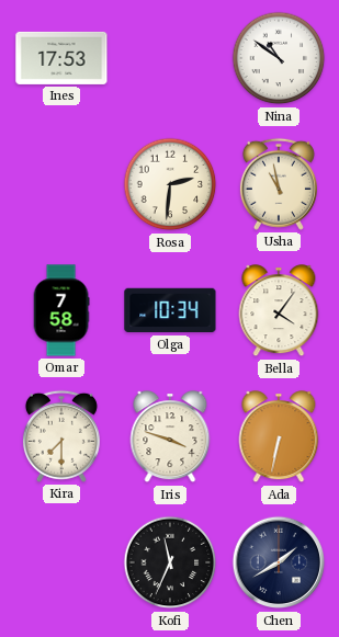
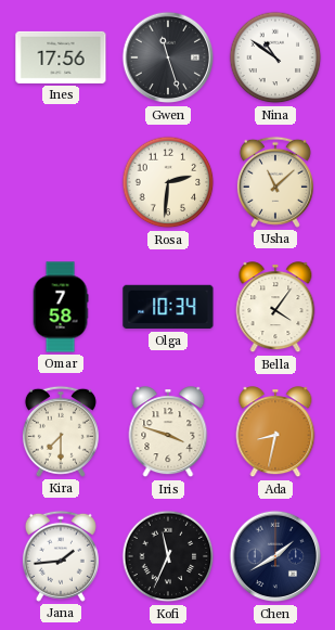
Ines: 17:53 -> 17:56 (61, 57)
Gwen: none -> 11:27 (168, 57)
Usha: 10:58 -> 11:08 (275, 182)
Ada: 6:32 -> 8:32 (275, 433)
Jana: none -> 1:44 (61, 556)
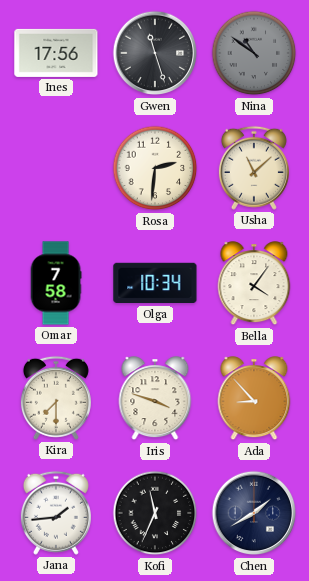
Nina dial: white -> grey (254, 53)
Ada: 8:32 -> 8:53 (254, 399)
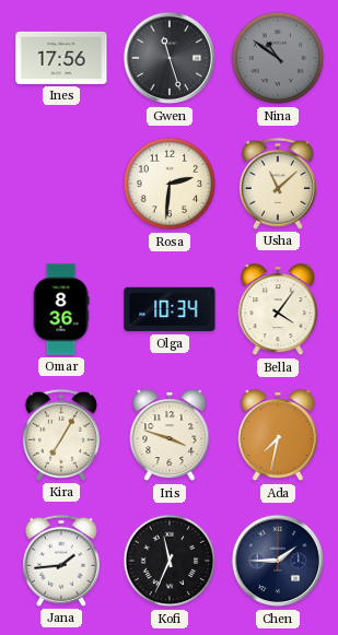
Omar: 7:58 -> 8:36 (61, 309)
Kira: 7:30 -> 7:05 (61, 435)
Ada: 8:53 -> 7:32 (278, 436)
Chen: 1:40 -> 1:45 (278, 561)
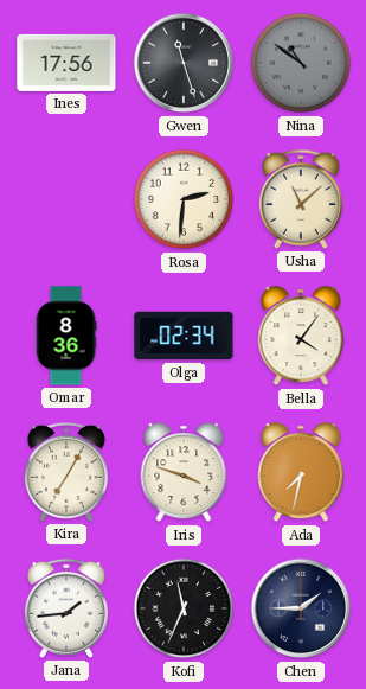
Olga: 10:34 -> 02:34 (184, 336)
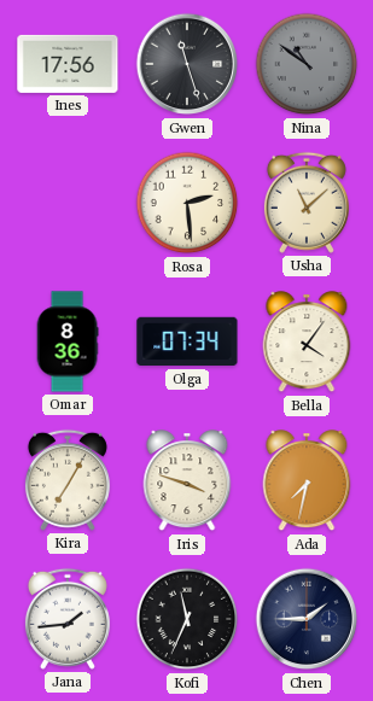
Rosa: 2:31 -> 2:29 (187, 203)
Olga: 02:34 -> 07:34 (187, 341)
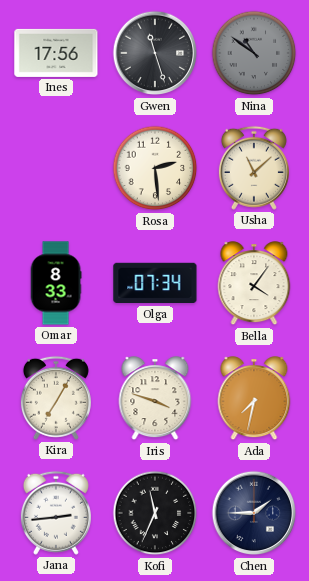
Omar: 8:36 -> 8:33 (56, 283)
Jana: 1:44 -> 2:44 (56, 513)
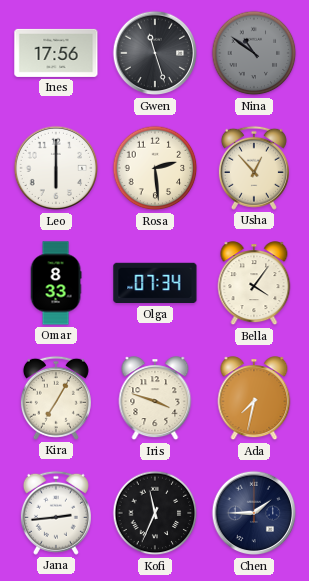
Leo: none -> 6:00 (56, 168)
Usha: 11:08 -> 12:53 (254, 168)
